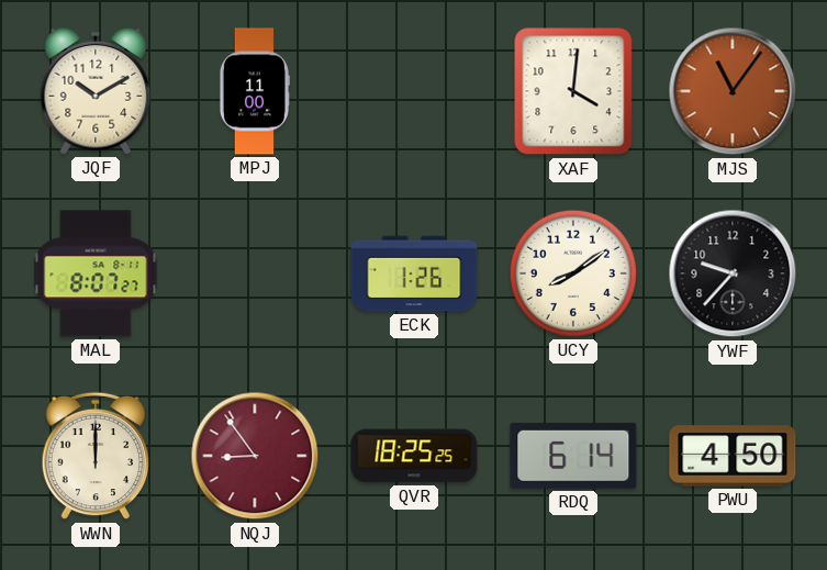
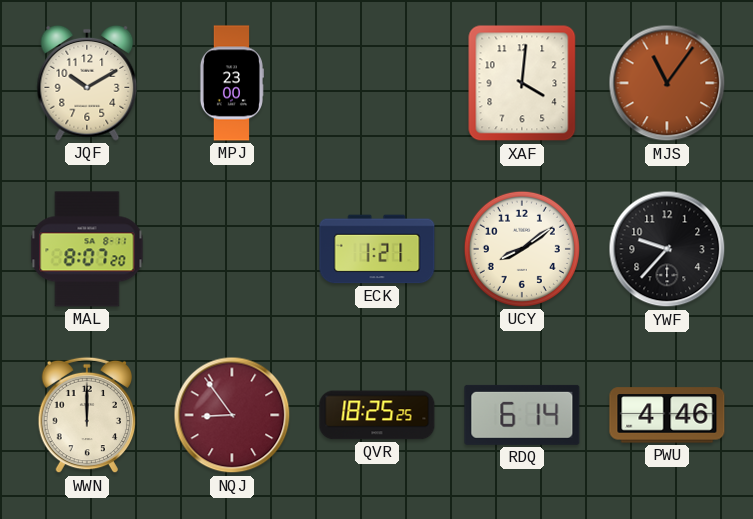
MPJ: 11:00 -> 23:00 (231, 83)
MAL: 8:07:27 -> 8:07:20 (87, 249)
ECK: 1:26 -> 1:21 (377, 249)
PWU: 4:50 -> 4:46 (667, 415)
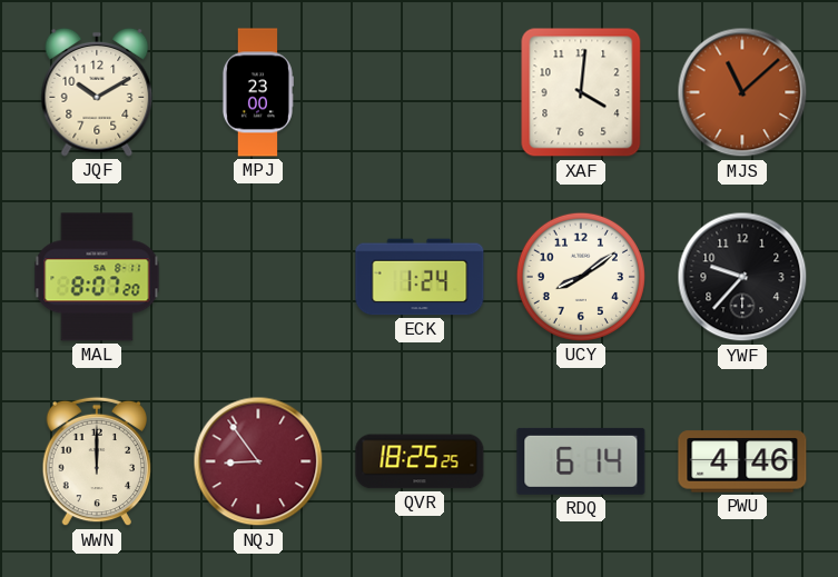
MJS: 11:06 -> 11:08 (742, 92)
ECK: 1:21 -> 1:24 (420, 277)
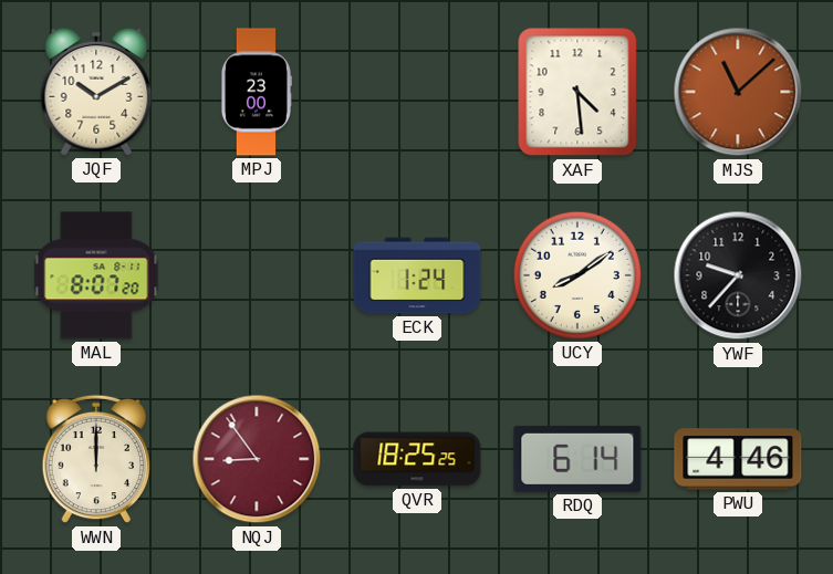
XAF: 4:01 -> 4:29 (577, 92)
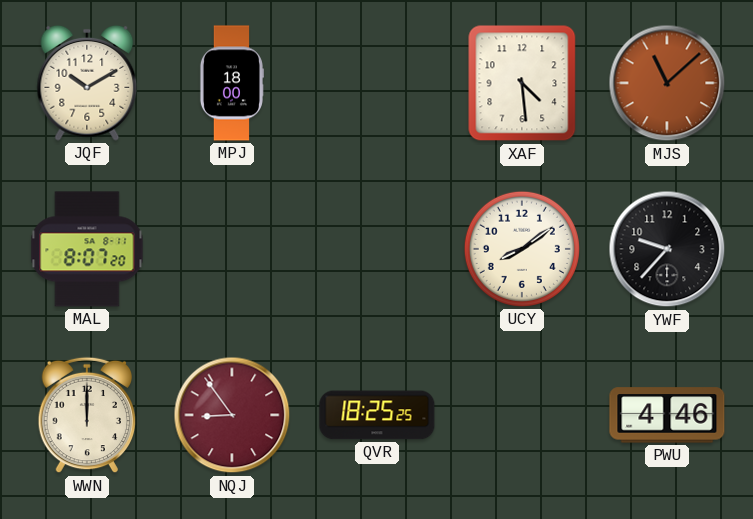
MPJ: 23:00 -> 18:00 (231, 83)
ECK: 1:24 -> none (417, 275)
RDQ: 6:14 -> none (577, 459)
